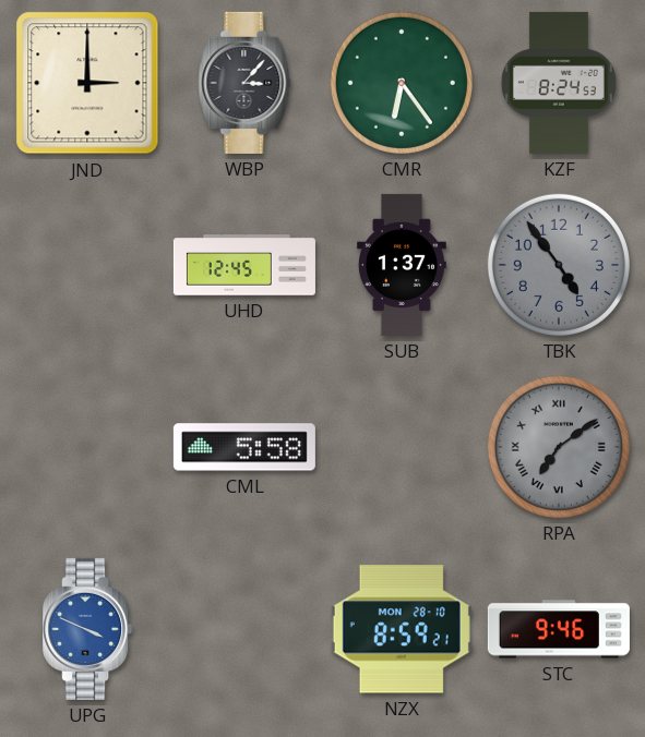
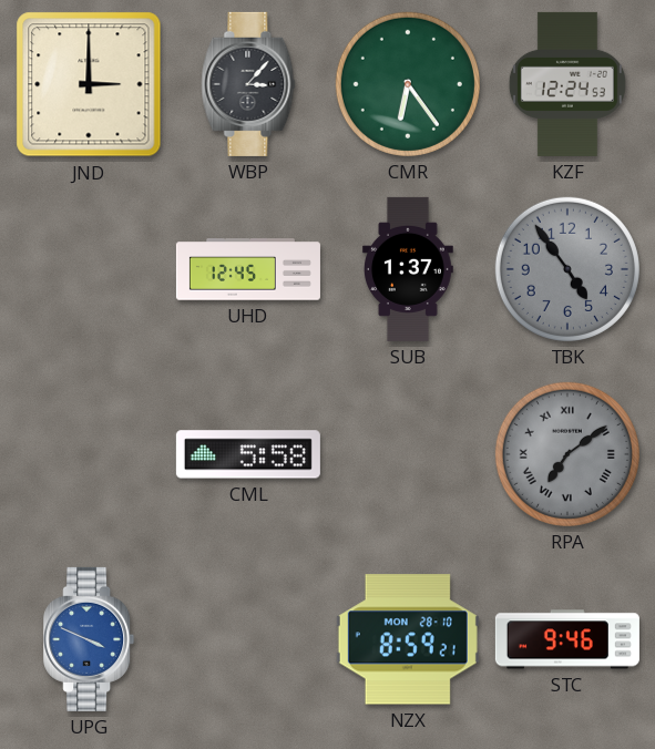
KZF: 8:24 -> 12:24 (567, 84)
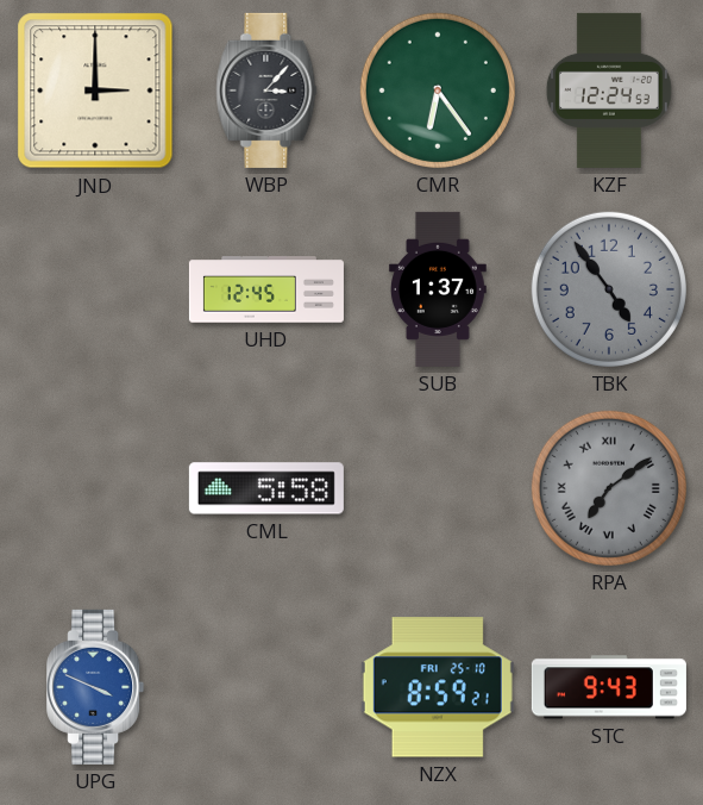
NZX date: MON 28-10 -> FRI 25-10 (438, 687)
STC: 9:46 -> 9:43 (609, 687)
